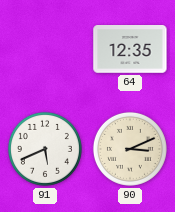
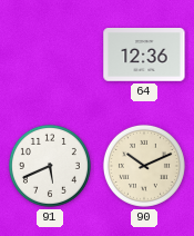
64: 12:35 -> 12:36 (144, 56)
90: 3:11 -> 10:11 (144, 166)
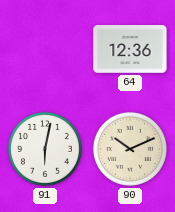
91: 5:41 -> 6:02 (45, 149)
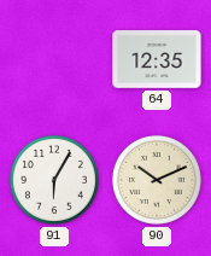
64: 12:36 -> 12:35 (157, 60)
91: 6:02 -> 6:05 (54, 180)
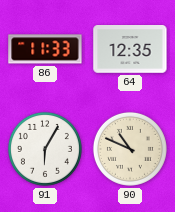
86: none -> 11:33 (45, 49)
90: 10:11 -> 10:49 (130, 149)
